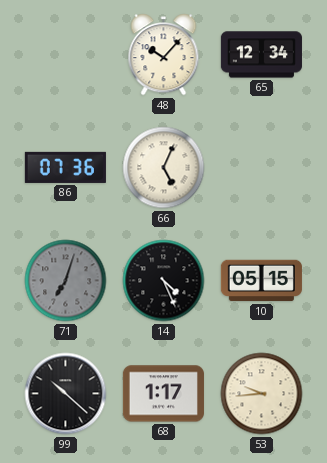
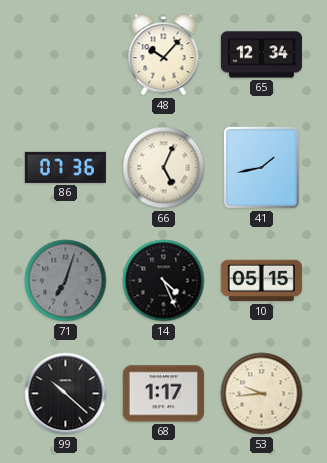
41: none -> 1:43 (261, 168)
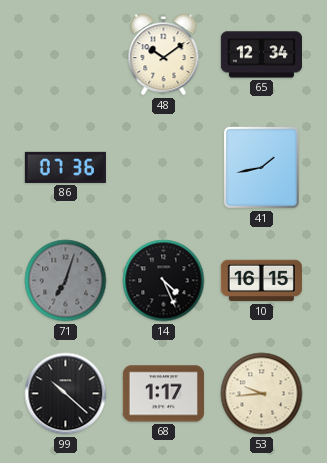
48: 10:07 -> 10:09 (164, 55)
66: 5:04 -> none (164, 168)
10: 05:15 -> 16:15 (261, 281)
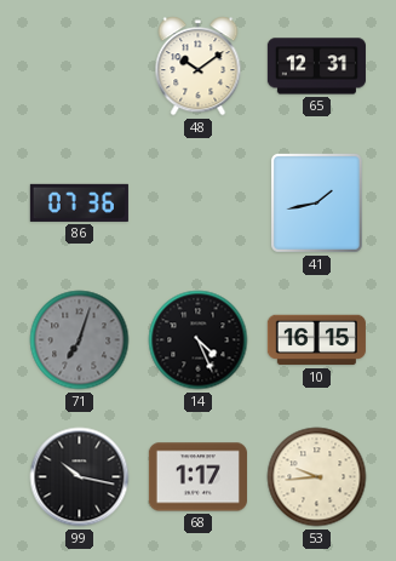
65: 12:34 -> 12:31 (316, 67)
99: 10:22 -> 10:17 (80, 477)
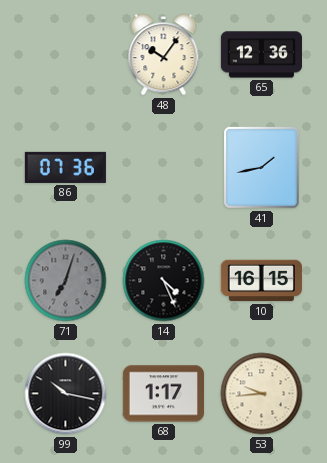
48: 10:09 -> 10:06 (164, 55)
65: 12:31 -> 12:36 (261, 55)
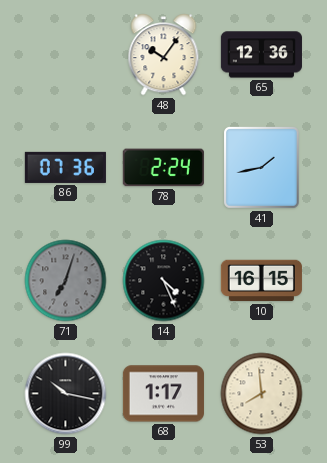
78: none -> 2:24 (163, 168)
53: 9:44 -> 7:59 (262, 394)
